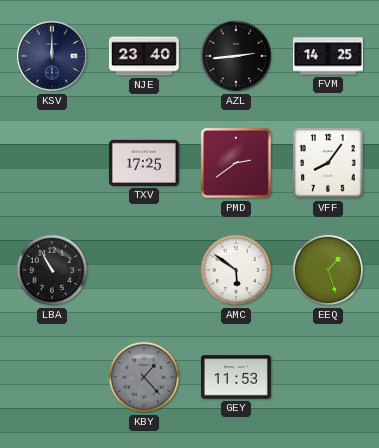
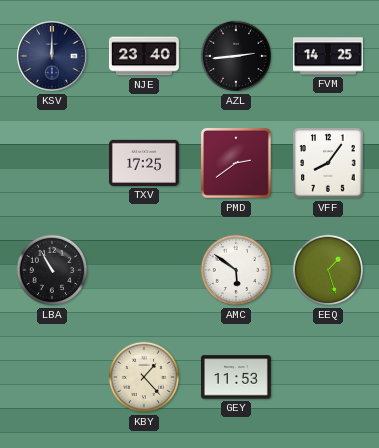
KBY dial: grey -> cream (144, 377)
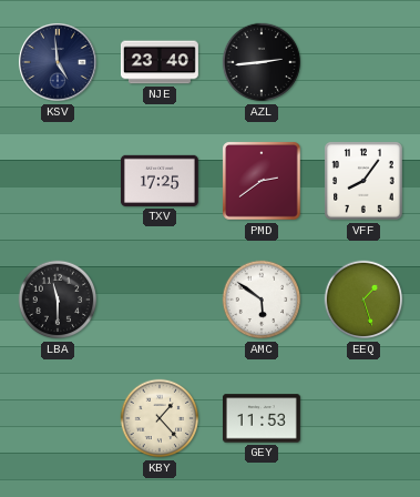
KSV: 12:00 -> 4:59 (59, 63)
FVM: 14:25 -> none (328, 56)
LBA: 10:55 -> 11:30 (58, 300)
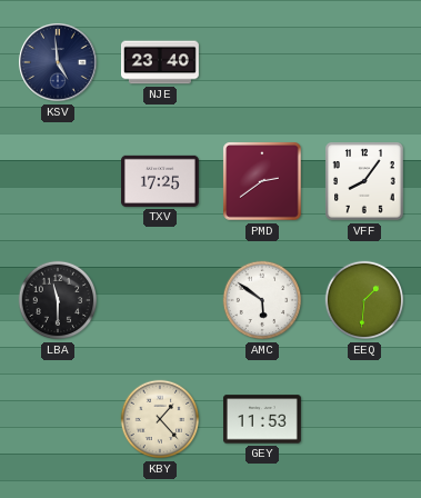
AZL: 2:44 -> none (262, 62)
EEQ: 1:27 -> 1:31 (364, 300)
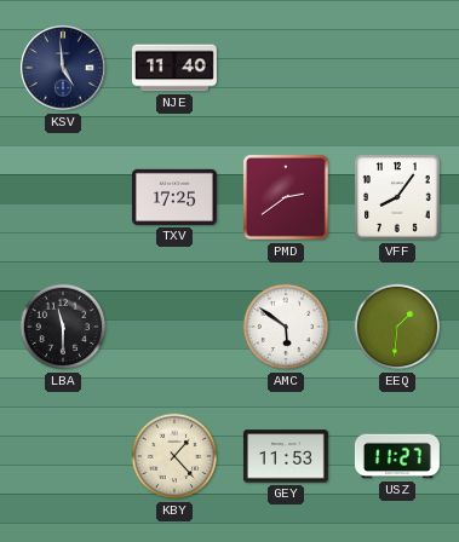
NJE: 23:40 -> 11:40 (174, 68)
USZ: none -> 11:27 (397, 456)
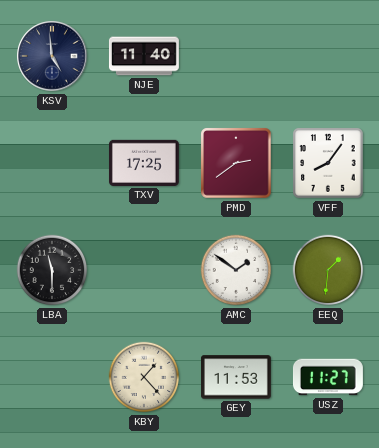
AMC: 5:51 -> 1:51 (236, 270)
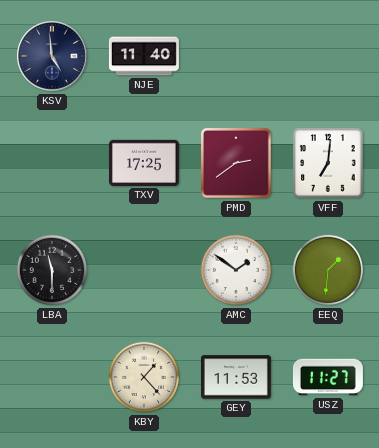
VFF: 8:06 -> 7:01 (328, 163)
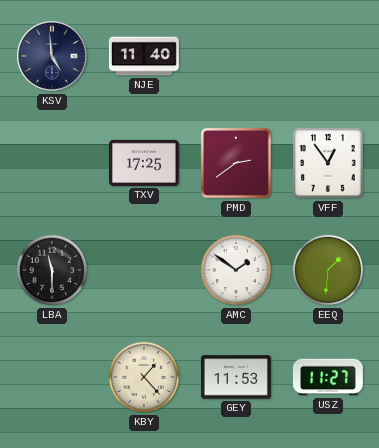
VFF: 7:01 -> 12:54 (328, 163)
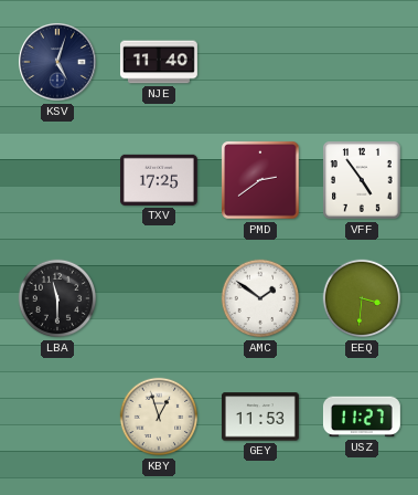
KSV: 4:59 -> 5:03 (58, 63)
VFF: 12:54 -> 4:54 (362, 180)
EEQ: 1:31 -> 3:31 (362, 298)
KBY: 1:23 -> 12:57 (159, 417)
